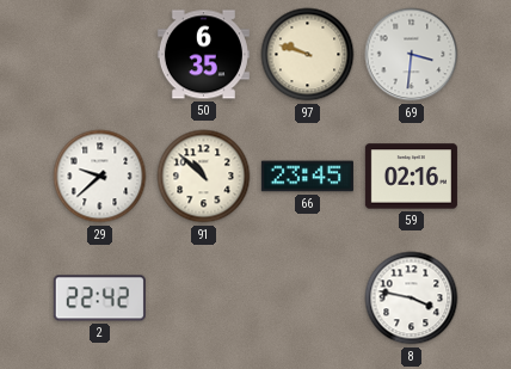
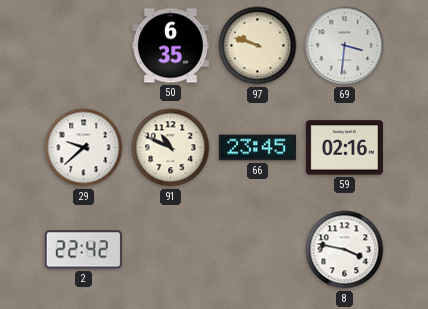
91: 10:52 -> 10:49 (171, 148)
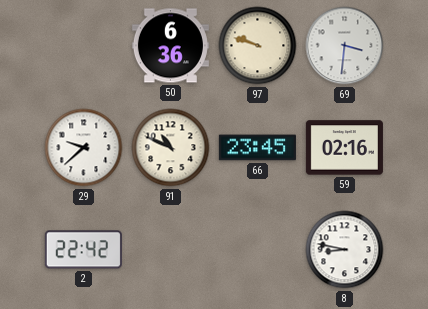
50: 6:35 -> 6:36 (170, 46)
8: 3:47 -> 8:47 (345, 250)
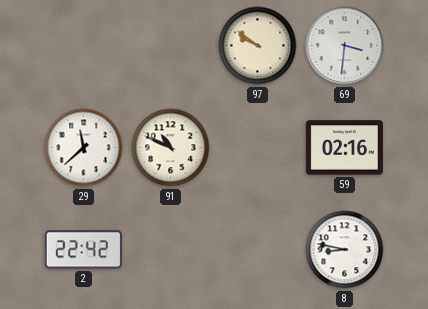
50: 6:36 -> none (170, 46)
97: 9:48 -> 9:51 (258, 46)
29: 9:38 -> 11:38 (84, 148)
66: 23:45 -> none (257, 148)
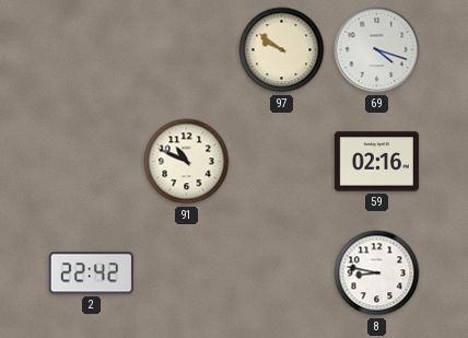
69: 3:31 -> 4:18 (377, 50)
29: 11:38 -> none (84, 148)
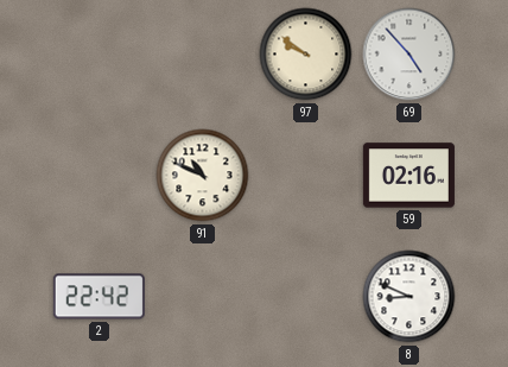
69: 4:18 -> 4:53 (409, 55)
8: 8:47 -> 8:49 (409, 297)
